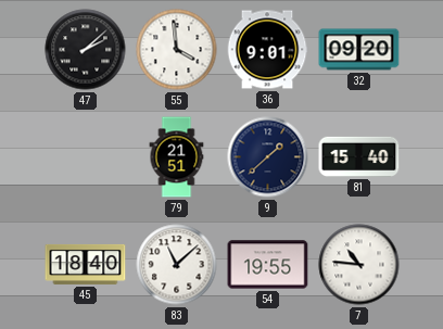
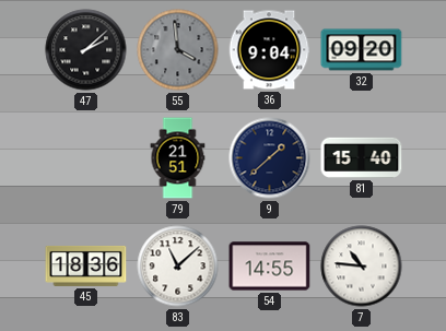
55 dial: white -> grey (178, 50)
36: 9:01 -> 9:04 (269, 50)
45: 18:40 -> 18:36 (86, 265)
54: 19:55 -> 14:55 (270, 267)
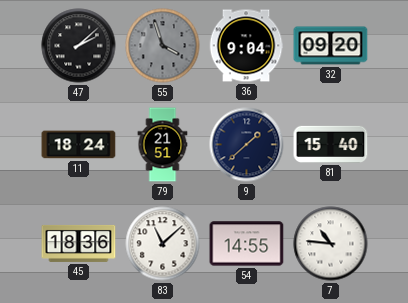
55: 3:59 -> 3:57 (163, 46)
11: none -> 18:24 (79, 145)
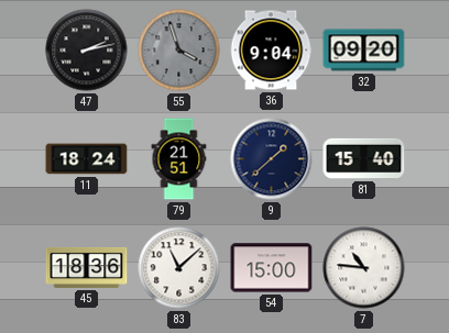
47: 2:08 -> 2:13 (87, 51)
54: 14:55 -> 15:00 (272, 268)
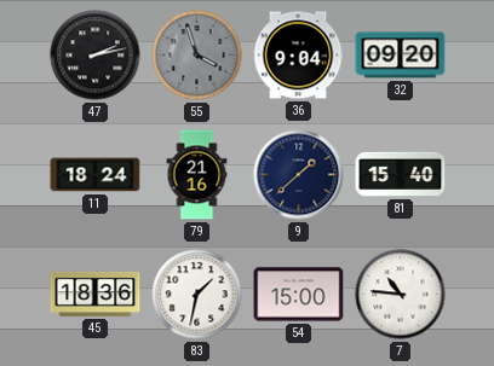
79: 21:51 -> 21:16 (197, 175)
83: 11:08 -> 1:32 (197, 295)
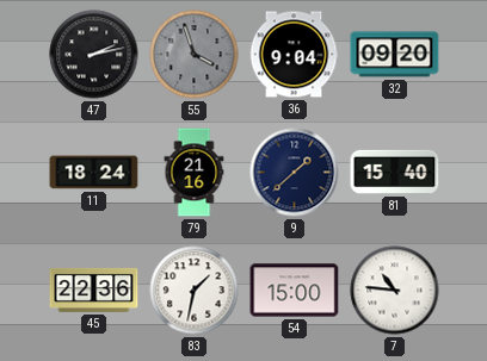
45: 18:36 -> 22:36 (94, 290)
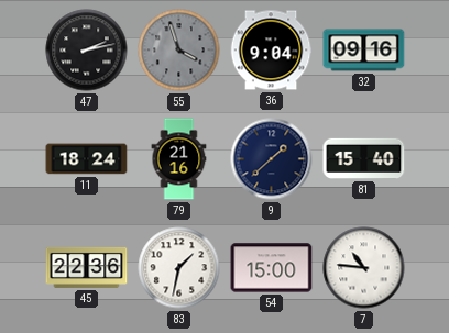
32: 09:20 -> 09:16 (364, 51)
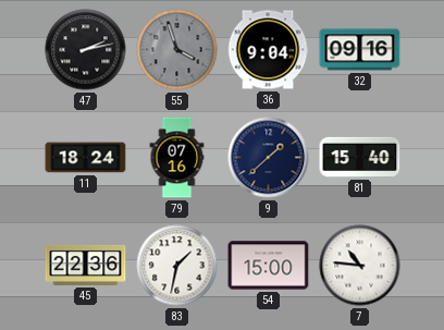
79: 21:16 -> 07:16 (177, 158)
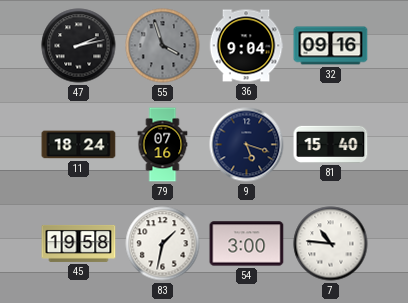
9: 1:38 -> 5:18 (247, 145)
45: 22:36 -> 19:58 (79, 243)
54: 15:00 -> 3:00 (247, 244)
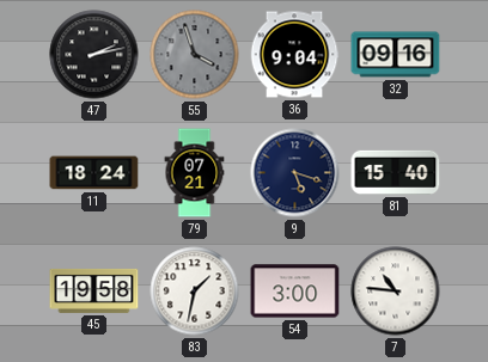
79: 07:16 -> 07:21 (195, 173)
